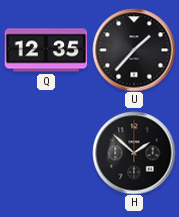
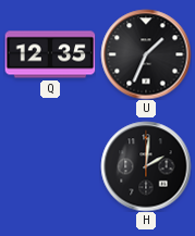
U: 1:37 -> 1:34 (146, 54)
H: 1:52 -> 2:01 (146, 166)
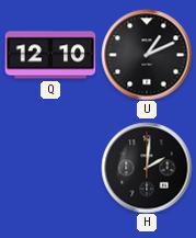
Q: 12:35 -> 12:10 (50, 55)
U: 1:34 -> 1:11 (147, 55)
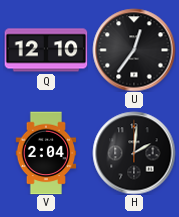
U: 1:11 -> 12:36 (134, 50)
V: none -> 2:04 (46, 153)
